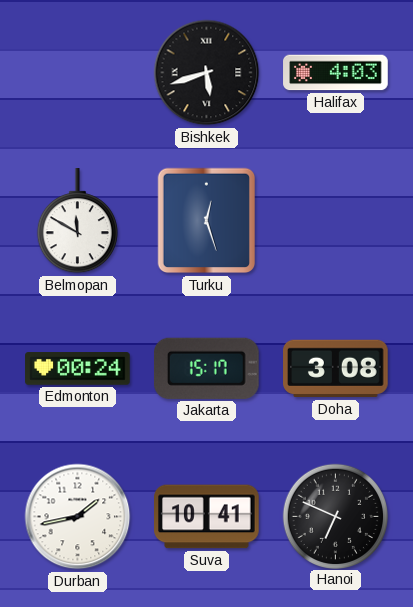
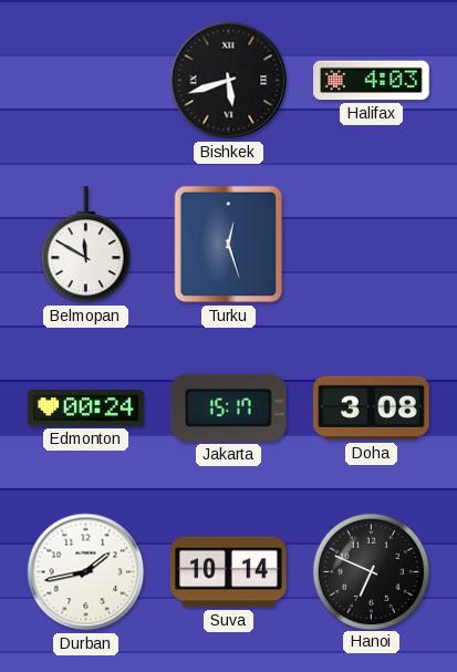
Suva: 10:41 -> 10:14 (229, 572)
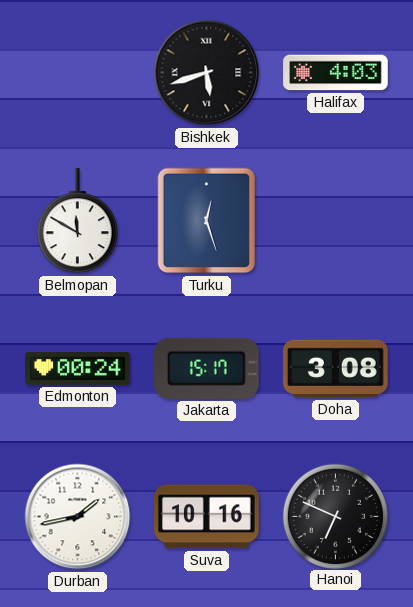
Suva: 10:14 -> 10:16 (207, 517)
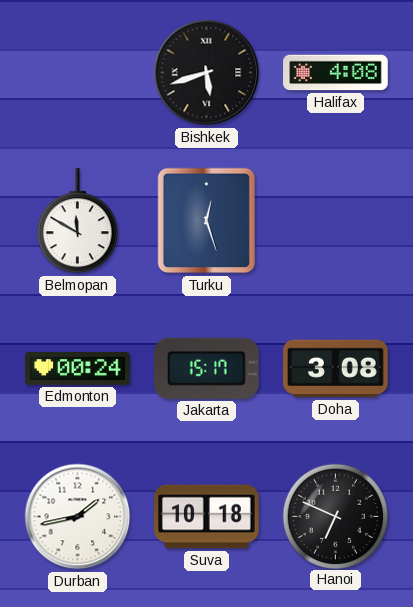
Halifax: 4:03 -> 4:08 (336, 73)
Suva: 10:16 -> 10:18 (207, 517)
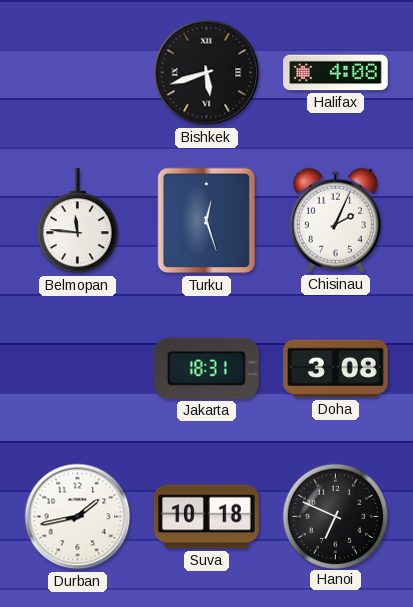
Belmopan: 11:50 -> 11:46 (77, 221)
Chisinau: none -> 2:04 (335, 220)
Edmonton: 00:24 -> none (78, 369)
Jakarta: 15:17 -> 18:31 (206, 368)
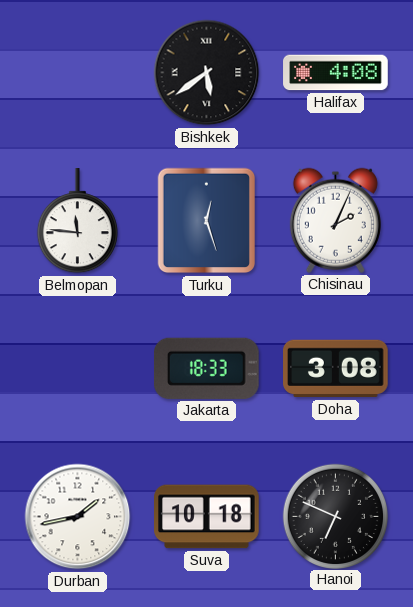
Bishkek: 5:42 -> 5:39 (207, 73)
Jakarta: 18:31 -> 18:33 (206, 368)
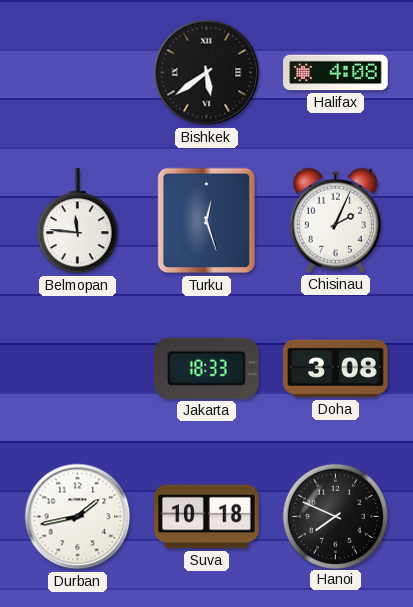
Hanoi: 6:49 -> 7:49 (335, 516)
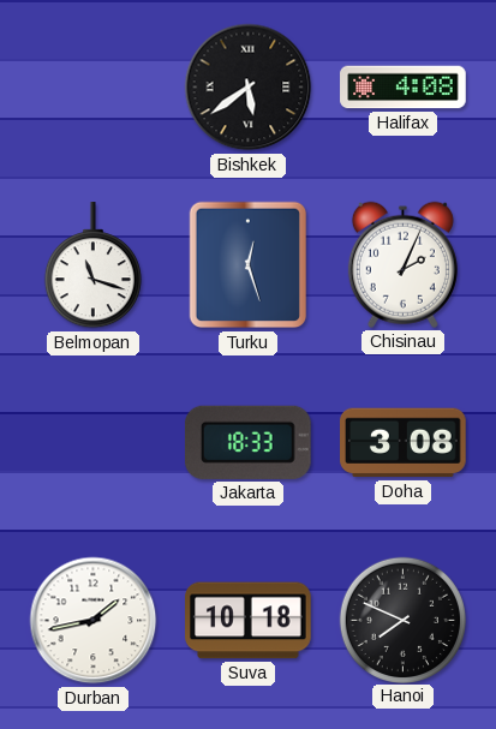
Belmopan: 11:46 -> 11:18 (92, 265)
